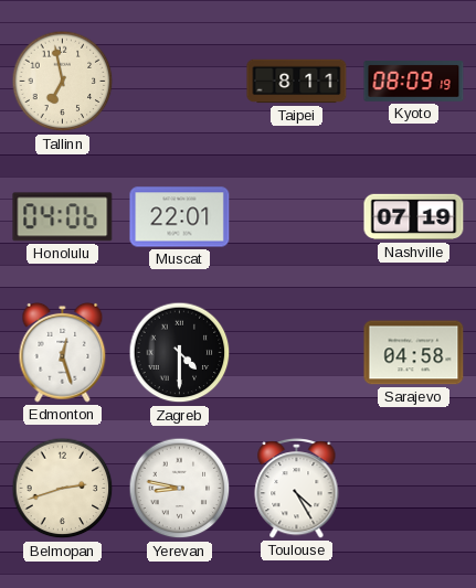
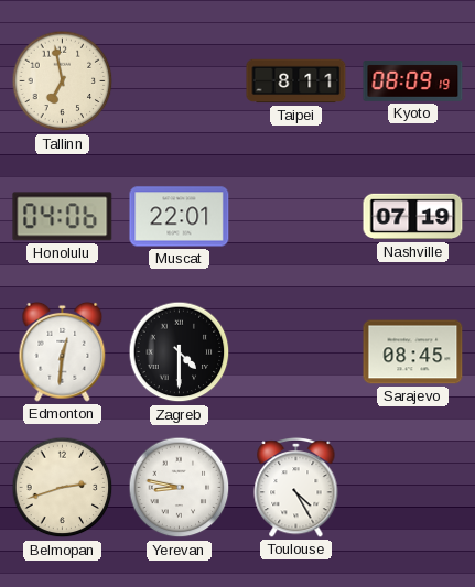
Edmonton: 12:27 -> 12:31 (63, 351)
Sarajevo: 04:58 -> 08:45 (413, 352)
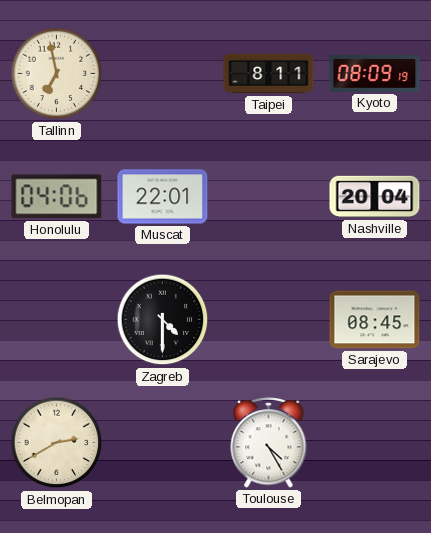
Nashville: 07:19 -> 20:04 (375, 197)
Edmonton: 12:31 -> none (63, 351)
Belmopan: 2:42 -> 2:40 (57, 443)
Yerevan: 8:47 -> none (180, 488)
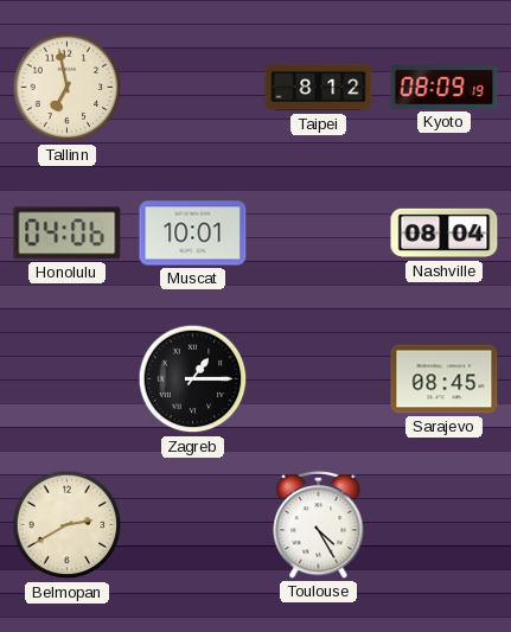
Taipei: 8:11 -> 8:12 (319, 88)
Muscat: 22:01 -> 10:01 (193, 234)
Nashville: 20:04 -> 08:04 (445, 234)
Zagreb: 4:30 -> 1:15 (193, 379)
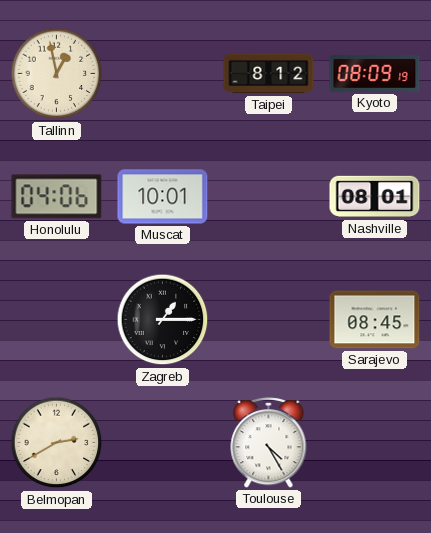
Tallinn: 6:58 -> 12:58 (57, 74)
Nashville: 08:04 -> 08:01 (375, 197)
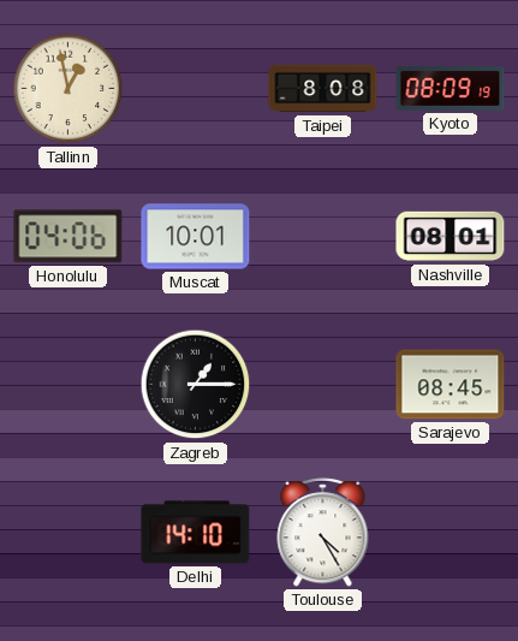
Taipei: 8:12 -> 8:08 (323, 89)
Belmopan: 2:40 -> none (57, 443)
Delhi: none -> 14:10 (196, 533)
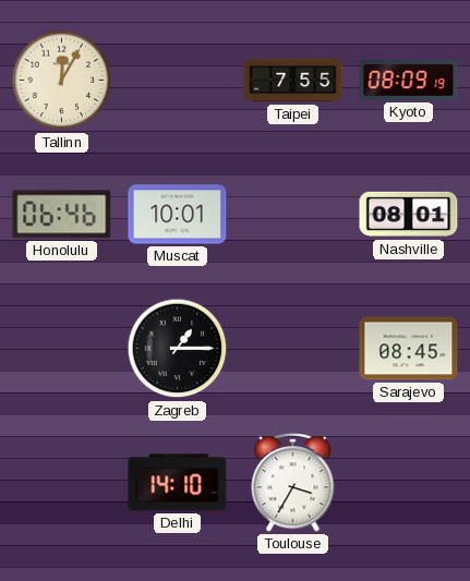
Tallinn: 12:58 -> 12:05 (62, 81)
Taipei: 8:08 -> 7:55 (293, 81)
Honolulu: 04:06 -> 06:46 (62, 215)
Toulouse: 4:25 -> 3:35 (293, 482)
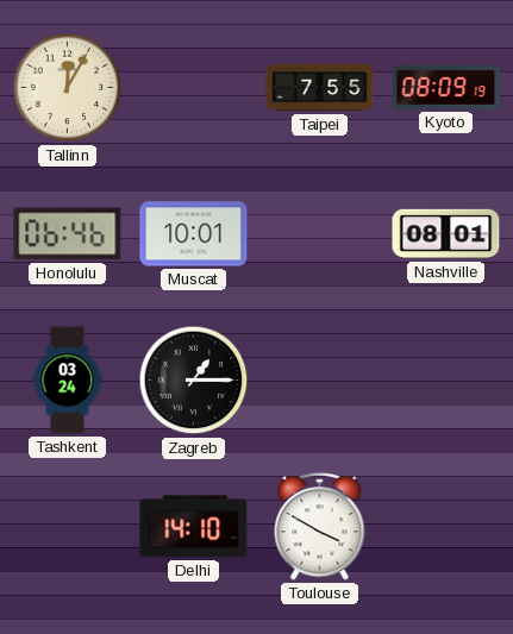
Tashkent: none -> 03:24 (68, 381)
Sarajevo: 08:45 -> none (409, 349)
Toulouse: 3:35 -> 3:50 (320, 526)
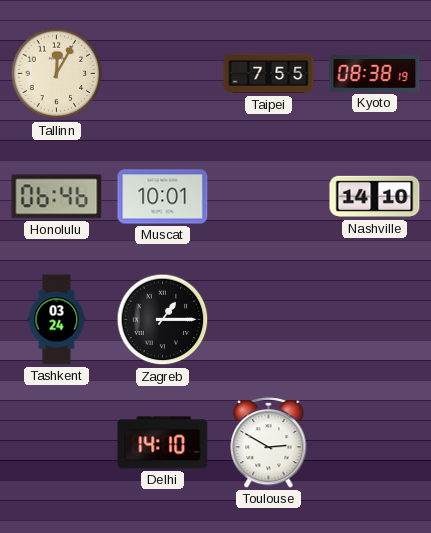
Kyoto: 08:09 -> 08:38 (375, 74)
Nashville: 08:01 -> 14:10 (375, 197)
Toulouse: 3:50 -> 2:50 (269, 442)
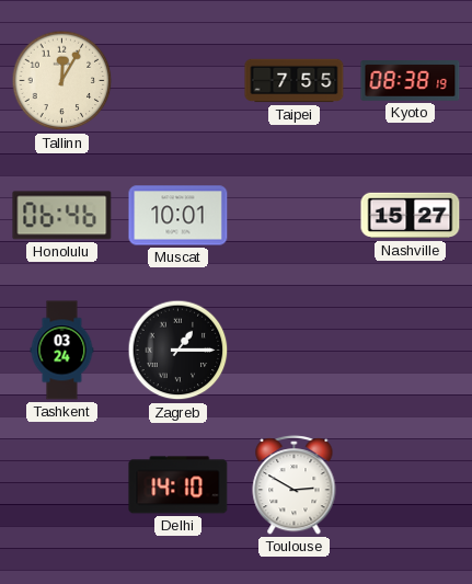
Nashville: 14:10 -> 15:27 (411, 216)
